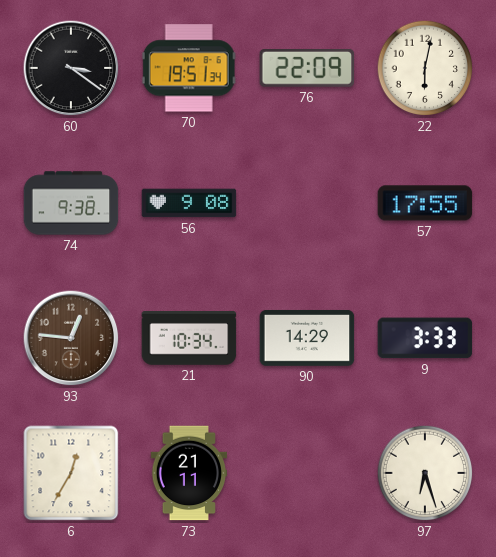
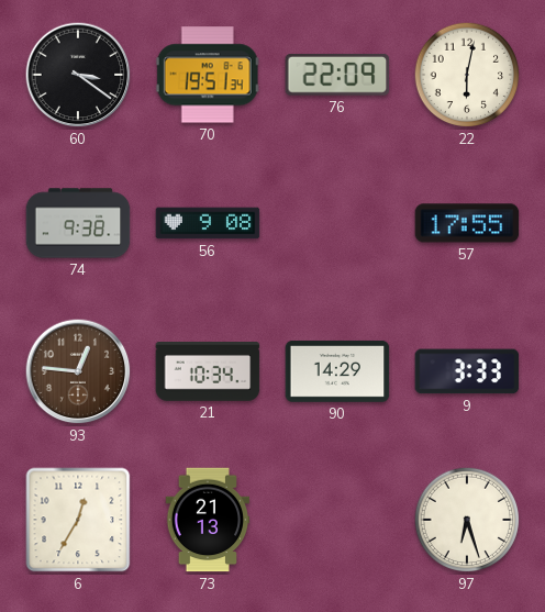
73: 21:11 -> 21:13 (208, 520)
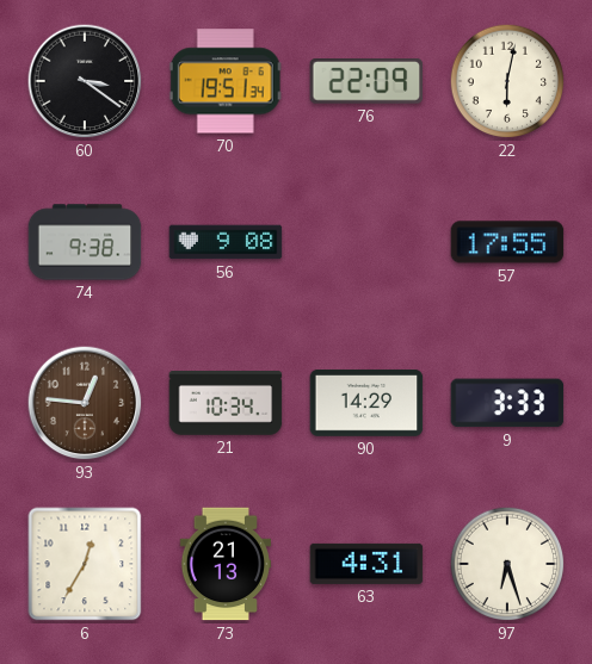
63: none -> 4:31 (366, 564)
